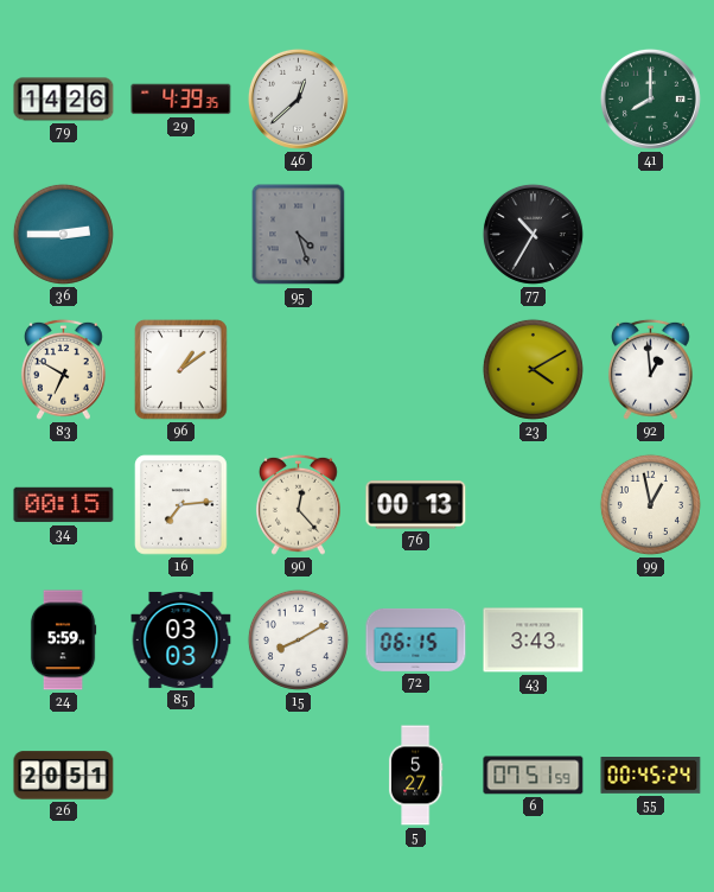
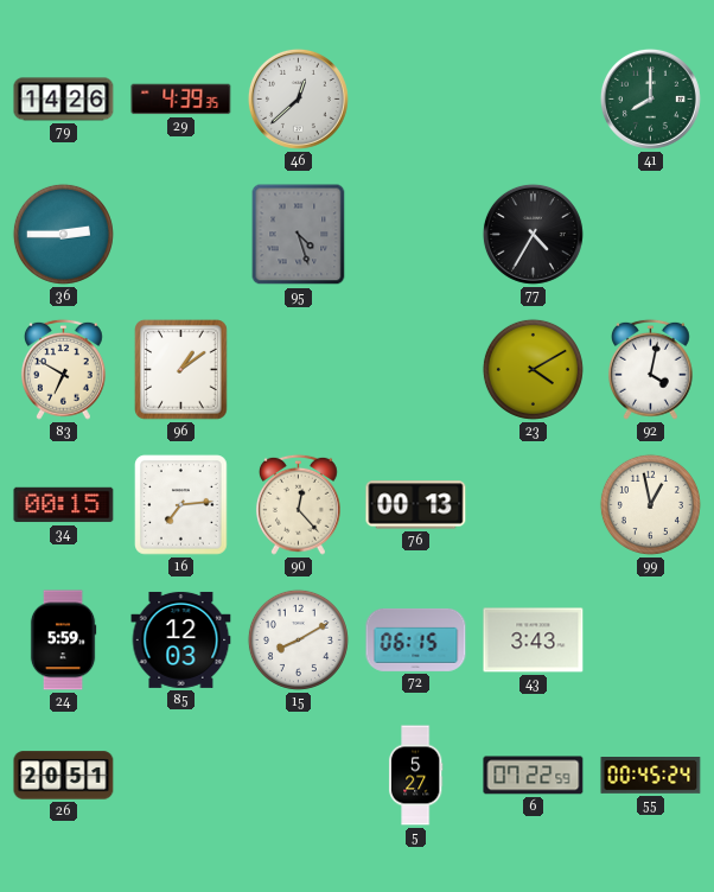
77: 10:35 -> 4:35 (533, 234)
92: 12:59 -> 4:02 (650, 369)
85: 03:03 -> 12:03 (181, 639)
6: 07:51 -> 07:22 (534, 776)
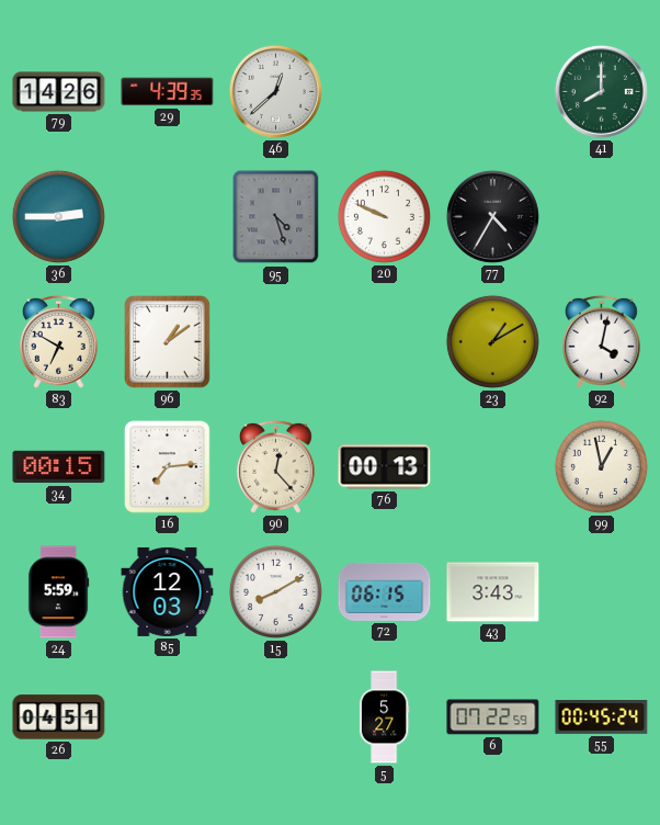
20: none -> 9:49 (384, 216)
23: 4:10 -> 1:10 (492, 341)
26: 20:51 -> 04:51 (59, 717)
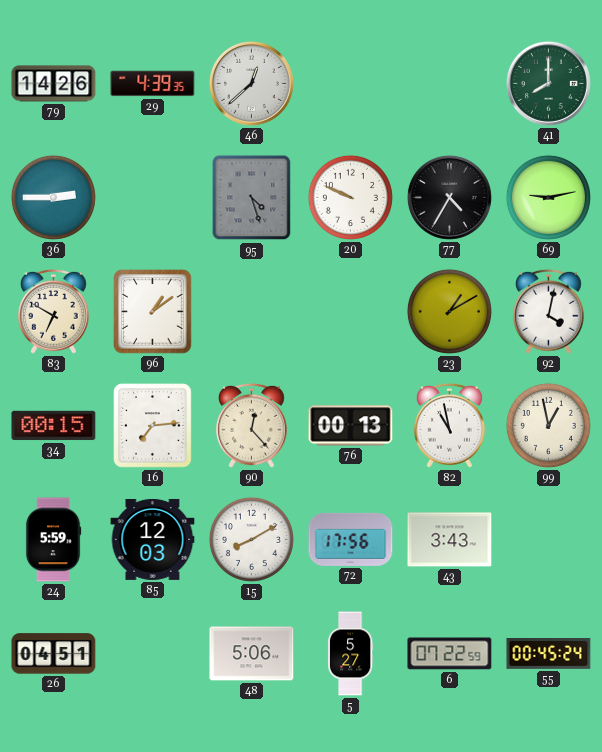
69: none -> 9:13 (548, 197)
82: none -> 10:58 (449, 425)
72: 06:15 -> 17:56 (351, 539)
48: none -> 5:06 (252, 654)
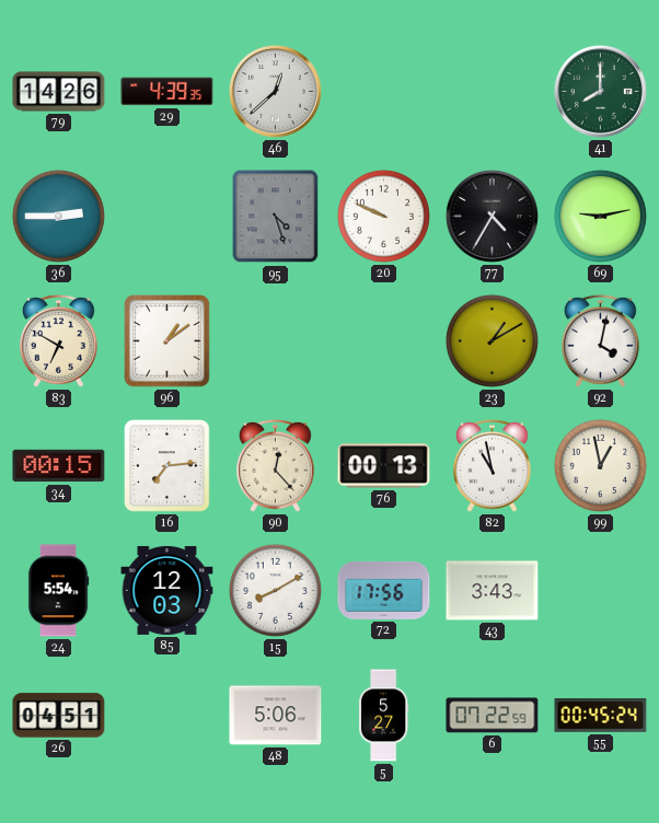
24: 5:59 -> 5:54 (58, 591)
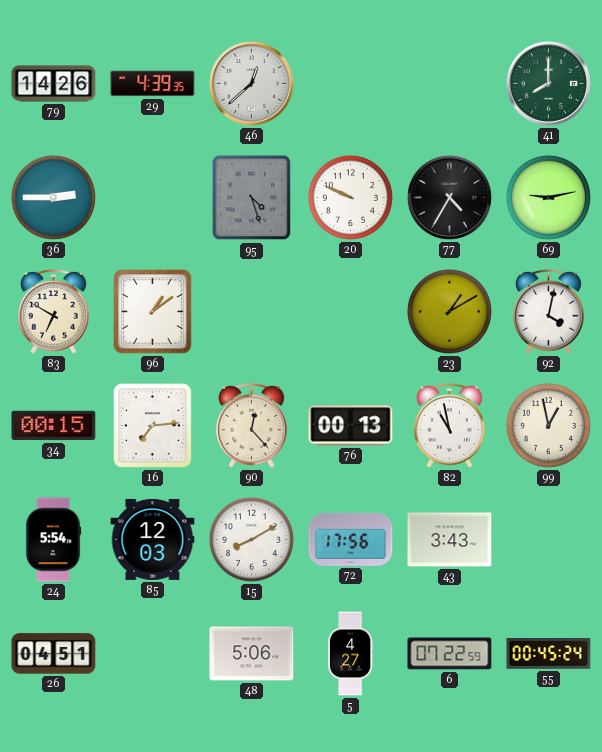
5: 5:27 -> 4:27 (350, 654)
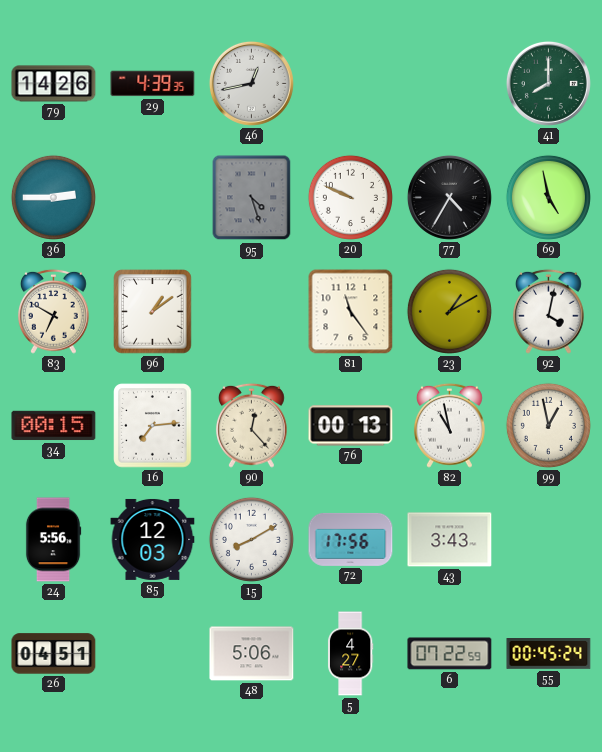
46: 12:38 -> 12:43 (251, 83)
69: 9:13 -> 4:58 (548, 197)
81: none -> 11:24 (351, 312)
24: 5:54 -> 5:56 (53, 540)
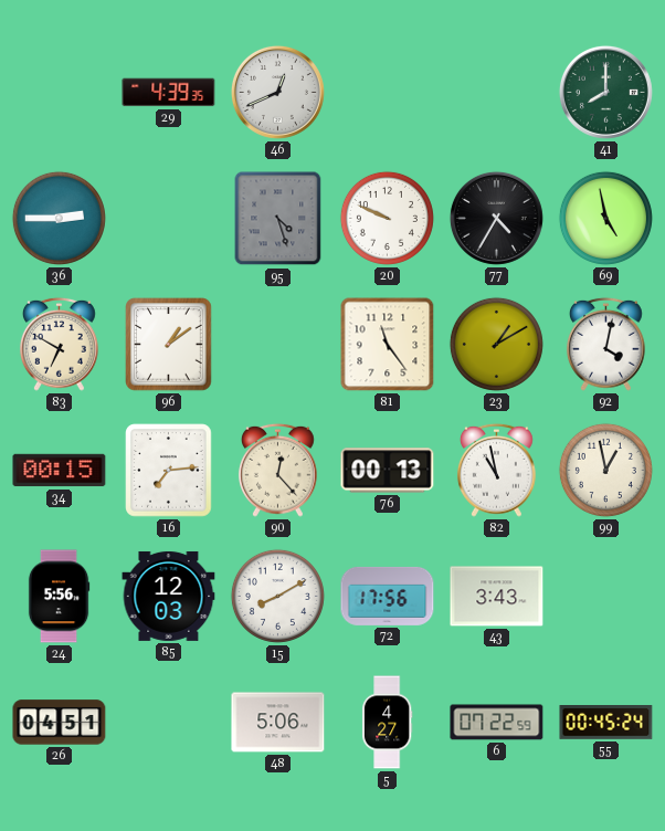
79: 14:26 -> none (54, 84)
46: 12:43 -> 12:41 (277, 92)
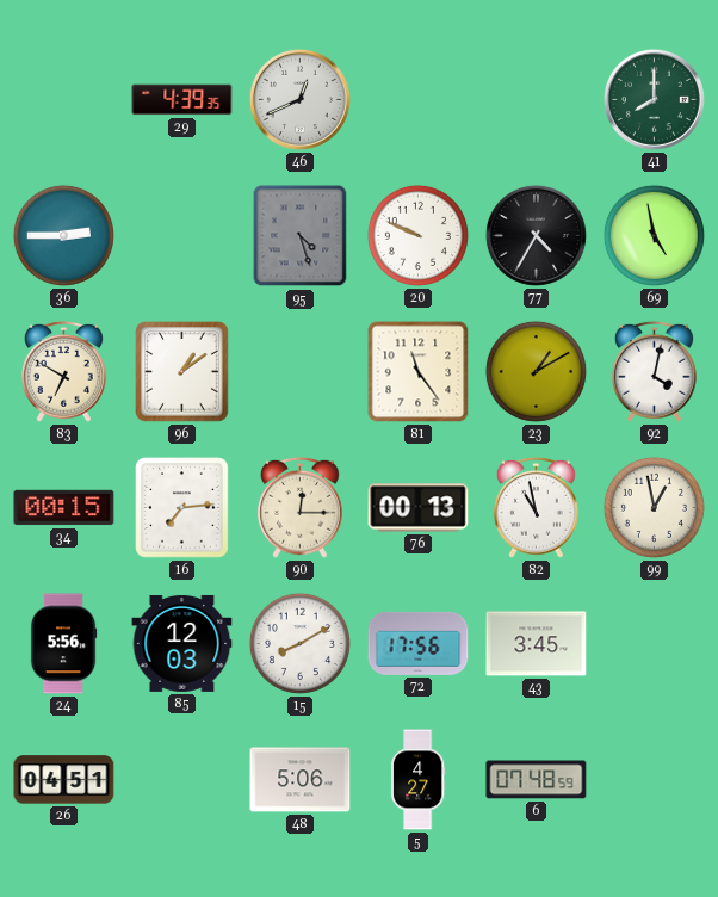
90: 12:23 -> 12:15 (299, 507)
43: 3:43 -> 3:45 (537, 644)
6: 07:22 -> 07:48 (537, 780)
55: 00:45 -> none (606, 723)
